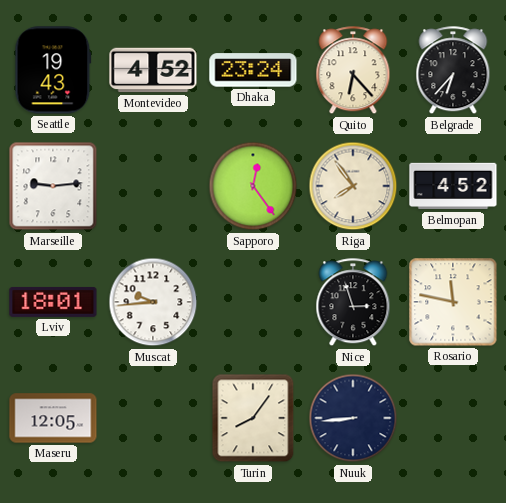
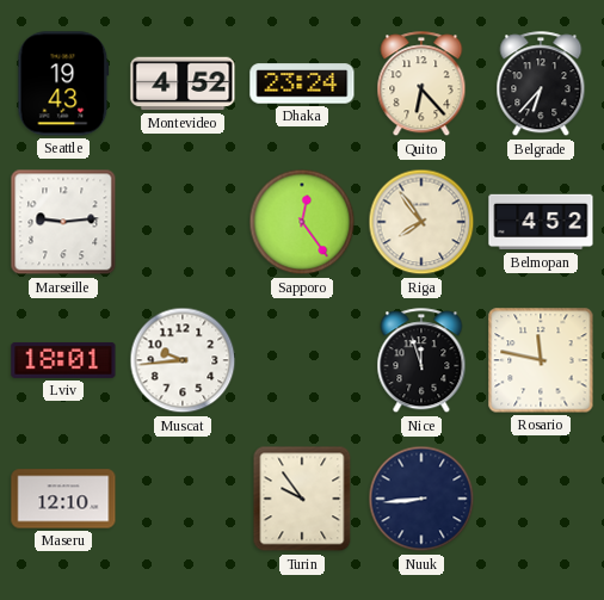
Nice: 2:57 -> 11:57 (421, 361)
Maseru: 12:05 -> 12:10 (63, 499)
Turin: 8:06 -> 9:54 (302, 499)
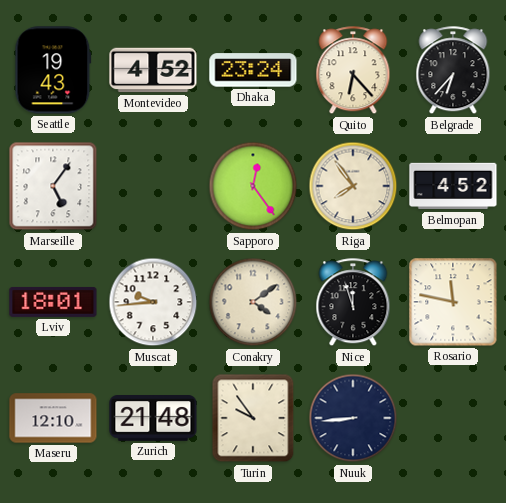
Marseille: 9:14 -> 5:06 (53, 186)
Conakry: none -> 4:09 (253, 302)
Zurich: none -> 21:48 (153, 418)
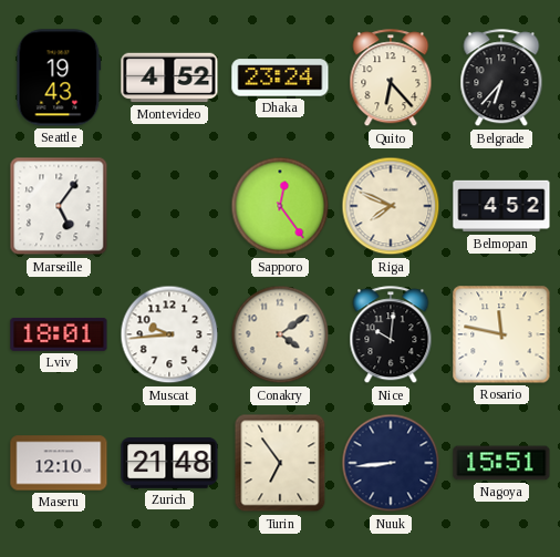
Riga: 7:54 -> 7:49 (391, 206)
Nice: 11:57 -> 10:01 (391, 336)
Turin: 9:54 -> 6:54 (280, 463)
Nagoya: none -> 15:51 (501, 463)
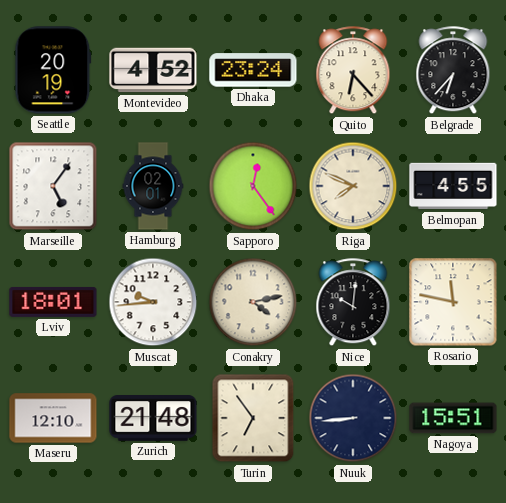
Seattle: 19:43 -> 20:19 (53, 70)
Hamburg: none -> 02:01 (153, 186)
Belmopan: 4:52 -> 4:55 (453, 186)
Conakry: 4:09 -> 4:13 (253, 302)
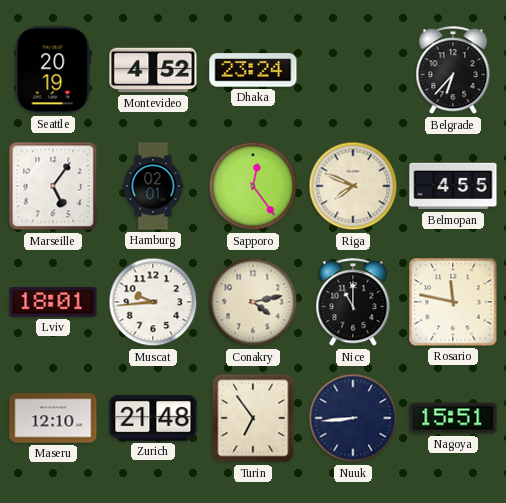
Quito: 6:23 -> none (353, 71)
Nice: 10:01 -> 11:00 (353, 303)
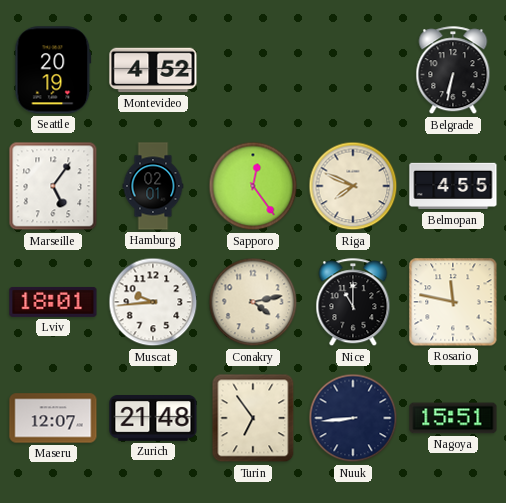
Dhaka: 23:24 -> none (253, 70)
Belgrade: 6:37 -> 6:32 (453, 71)
Maseru: 12:10 -> 12:07 (53, 418)
